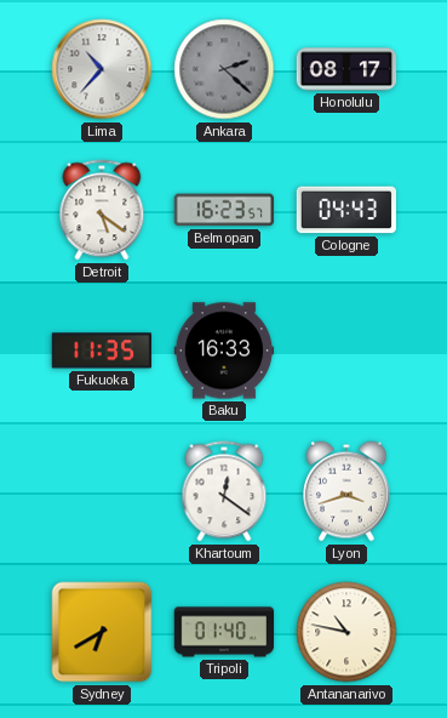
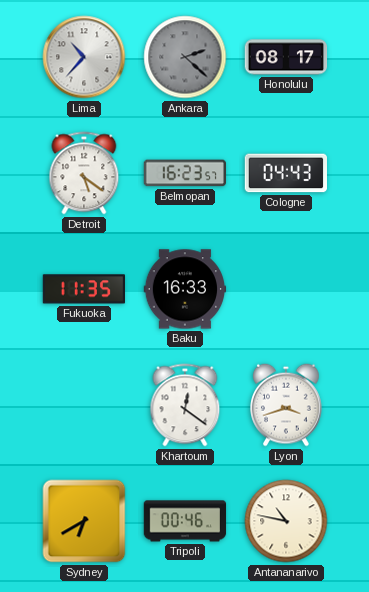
Tripoli: 01:40 -> 00:46 (185, 521)
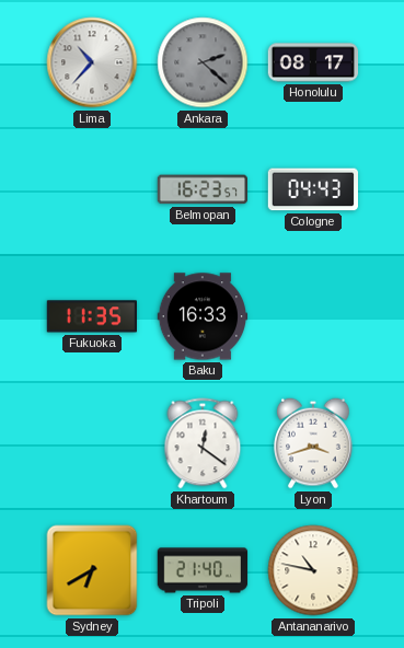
Detroit: 5:21 -> none (84, 173)
Tripoli: 00:46 -> 21:40 (203, 570)
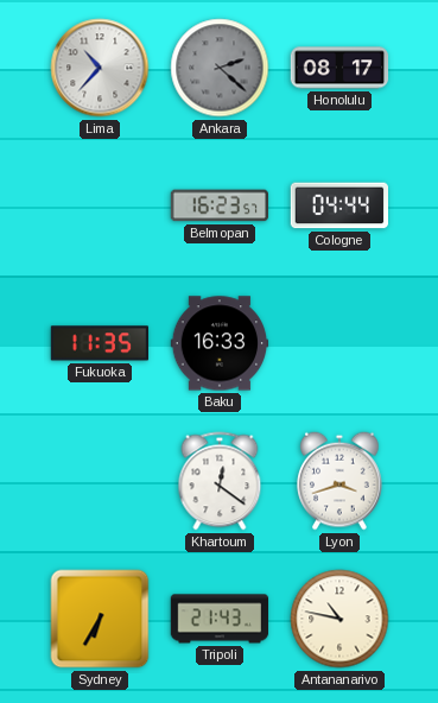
Cologne: 04:43 -> 04:44 (338, 205)
Sydney: 6:40 -> 6:35 (100, 619)
Tripoli: 21:40 -> 21:43 (220, 619)
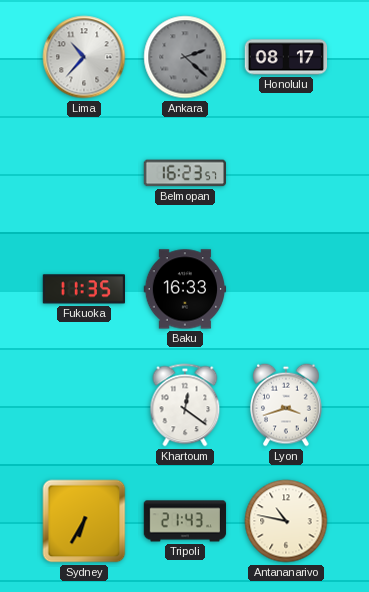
Cologne: 04:44 -> none (338, 205)
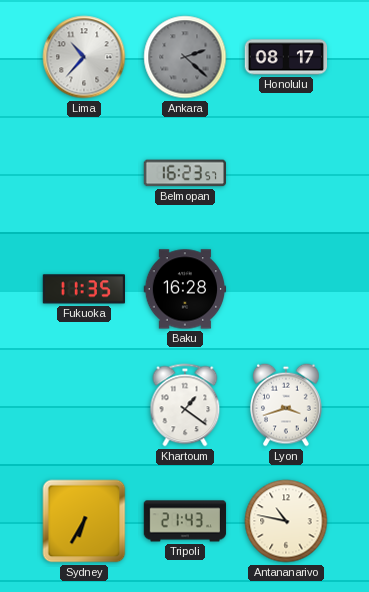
Baku: 16:33 -> 16:28 (185, 289)
Khartoum: 12:21 -> 1:21 (185, 405)
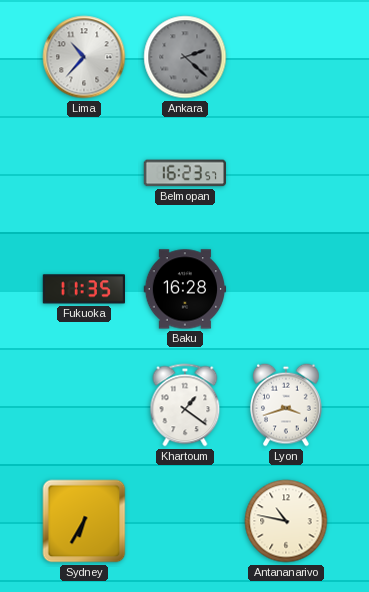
Honolulu: 08:17 -> none (286, 57)
Tripoli: 21:43 -> none (185, 521)
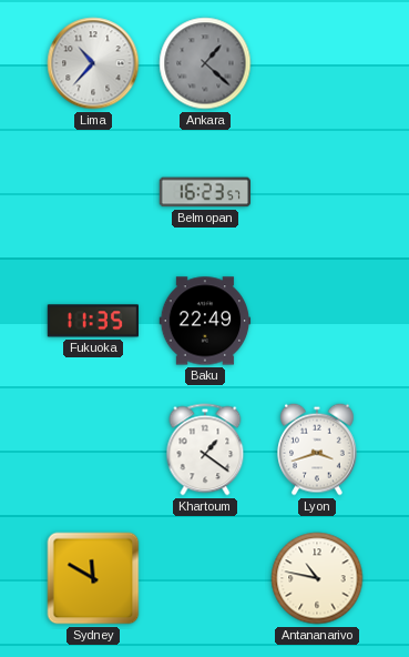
Ankara: 2:22 -> 1:22 (205, 63)
Baku: 16:28 -> 22:49 (205, 321)
Sydney: 6:35 -> 11:50 (93, 578)
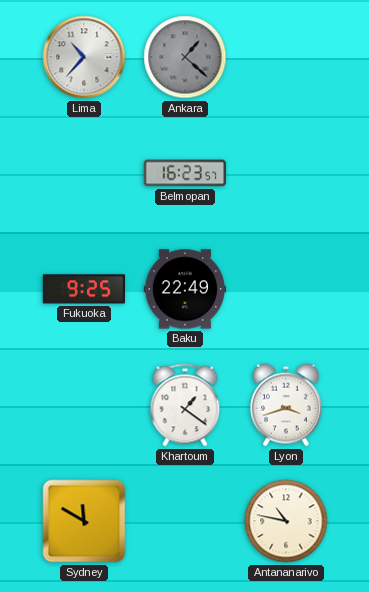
Fukuoka: 11:35 -> 9:25 (83, 289)
